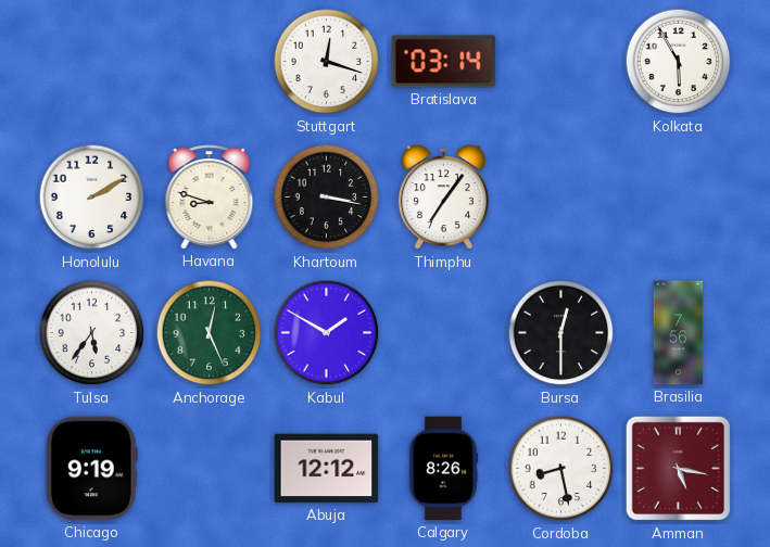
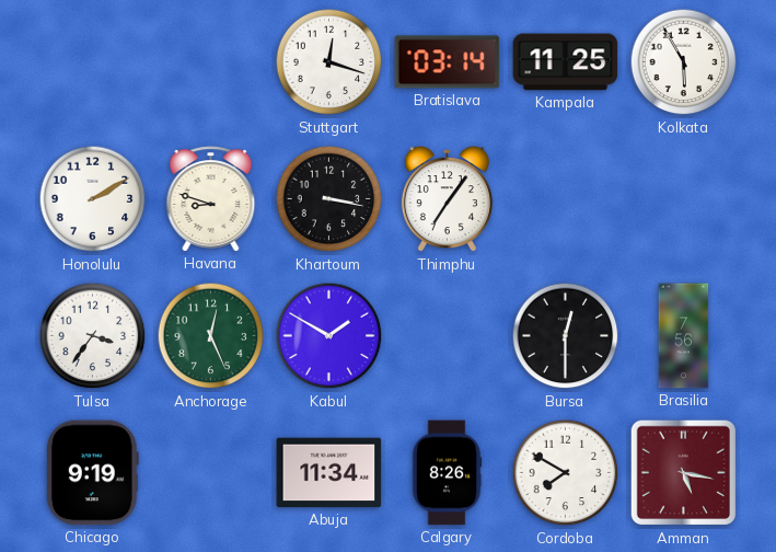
Kampala: none -> 11:25 (566, 62)
Tulsa: 5:36 -> 3:36 (93, 336)
Abuja: 12:12 -> 11:34 (329, 473)
Cordoba: 8:28 -> 7:50 (566, 473)
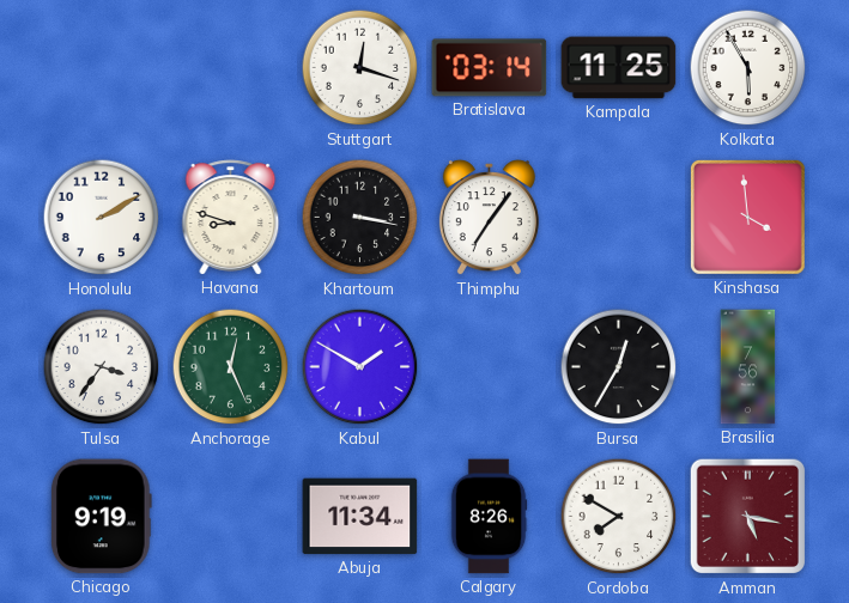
Kinshasa: none -> 3:59 (747, 217)
Bursa: 12:30 -> 12:35 (619, 367)
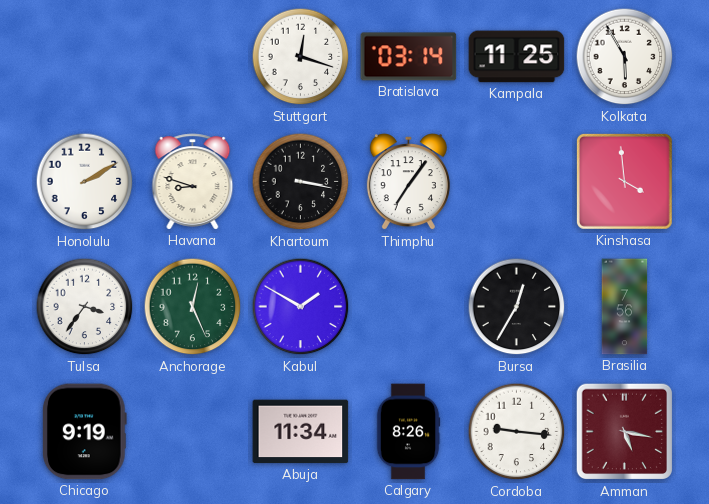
Cordoba: 7:50 -> 9:16 (517, 432)
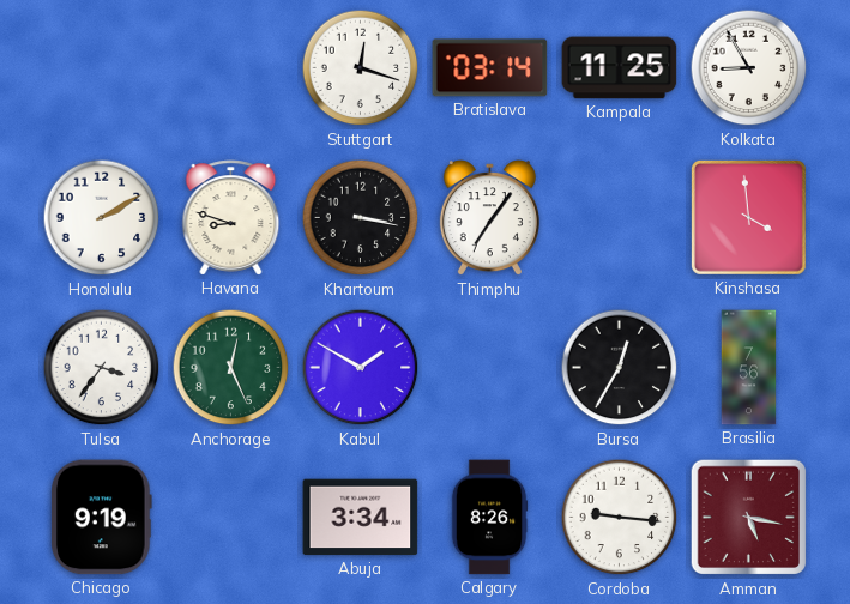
Kolkata: 5:55 -> 8:55 (749, 68)
Abuja: 11:34 -> 3:34 (361, 518)
